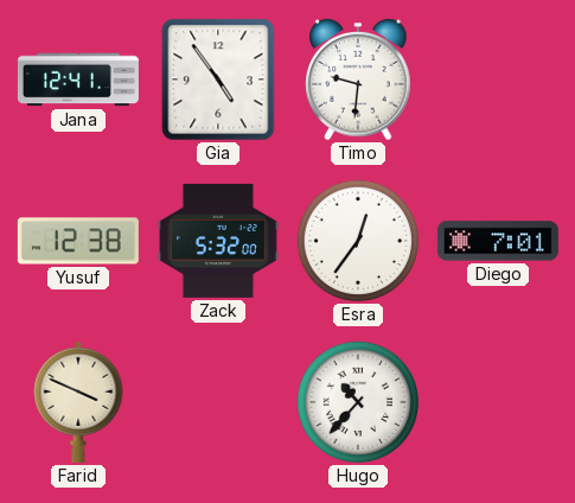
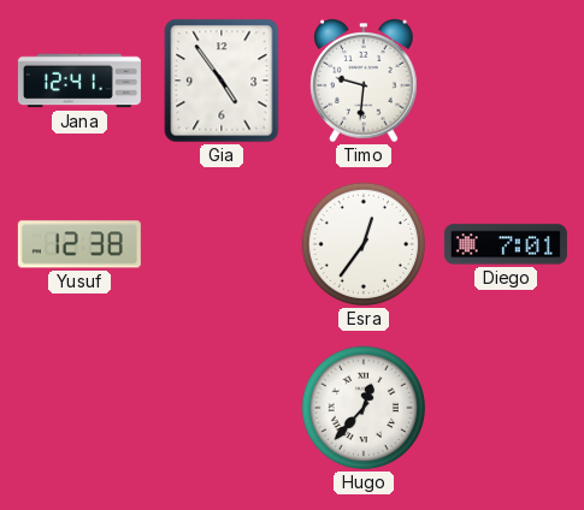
Zack: 5:32 -> none (218, 241)
Farid: 3:49 -> none (78, 402)
Hugo: 10:37 -> 12:37 (364, 408)
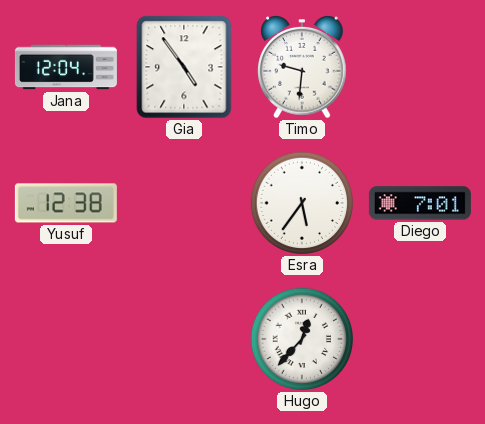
Jana: 12:41 -> 12:04 (66, 67)
Esra: 12:36 -> 5:36 (302, 203)
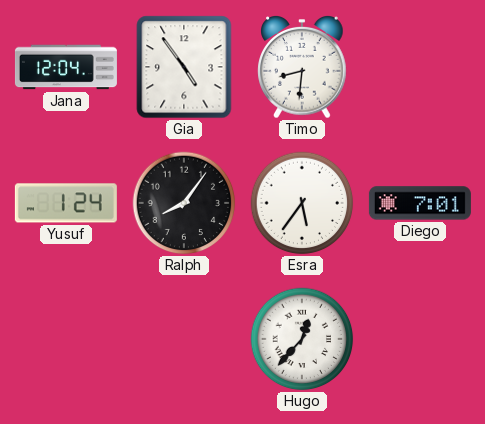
Timo: 9:31 -> 8:31 (302, 68)
Yusuf: 12:38 -> 1:24 (66, 203)
Ralph: none -> 8:06 (184, 203)
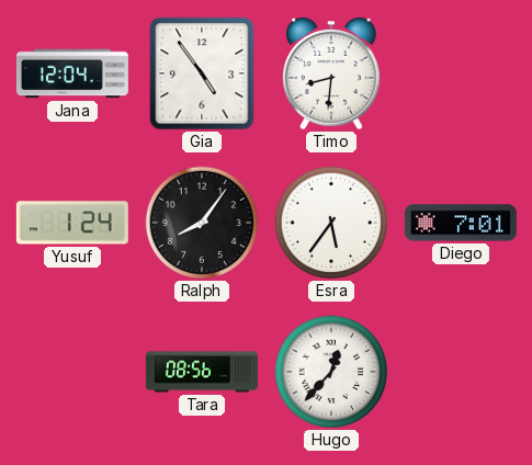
Tara: none -> 08:56 (202, 372)
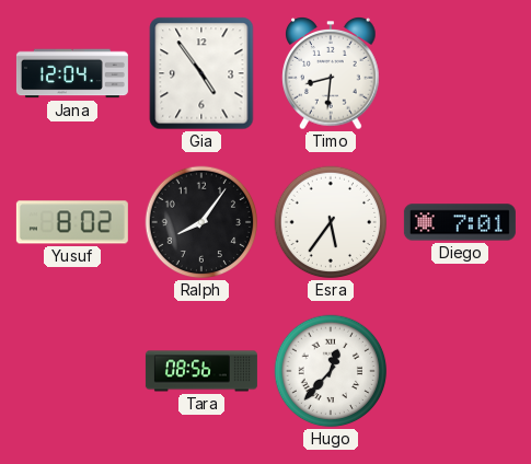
Yusuf: 1:24 -> 8:02 (72, 222)
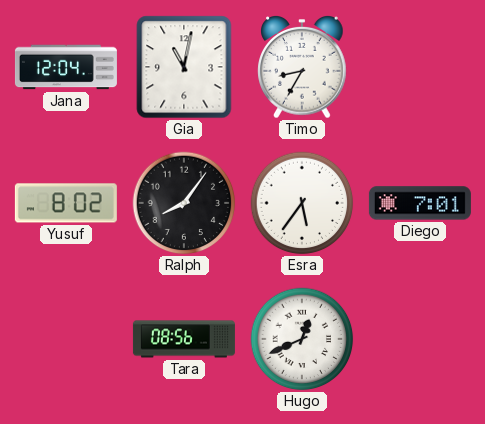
Gia: 4:54 -> 11:02 (184, 67)
Timo: 8:31 -> 8:35 (302, 68)
Hugo: 12:37 -> 12:41 (302, 339)
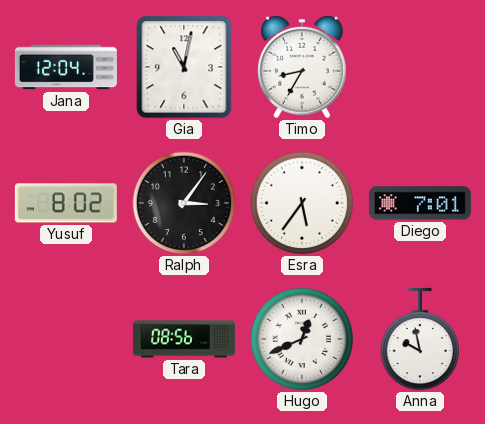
Ralph: 8:06 -> 3:06 (184, 203)
Anna: none -> 9:58 (419, 339)
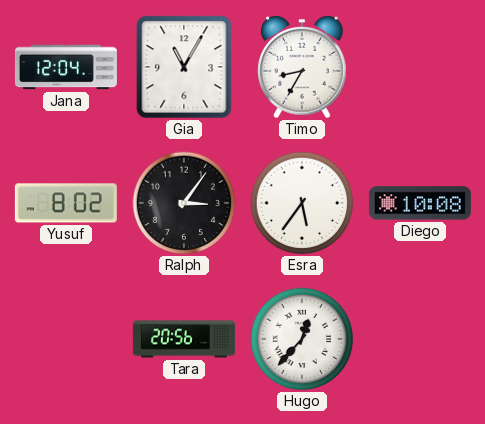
Gia: 11:02 -> 11:05 (184, 67)
Diego: 7:01 -> 10:08 (420, 203)
Tara: 08:56 -> 20:56 (184, 339)
Hugo: 12:41 -> 12:37 (302, 339)
Anna: 9:58 -> none (419, 339)
